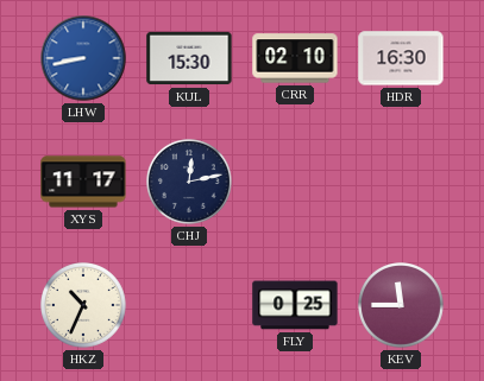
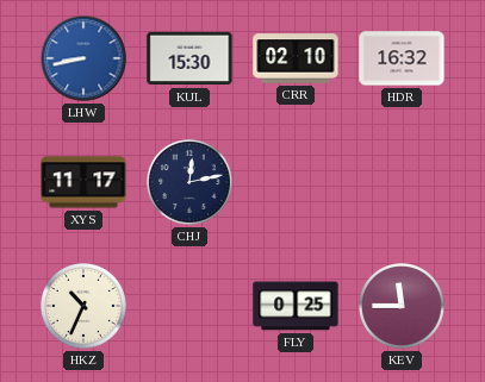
HDR: 16:30 -> 16:32 (402, 58)
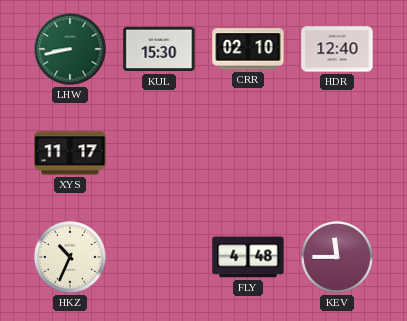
LHW dial: blue -> green (70, 49)
HDR: 16:32 -> 12:40 (337, 49)
CHJ: 12:13 -> none (191, 183)
FLY: 0:25 -> 4:48 (248, 257)
